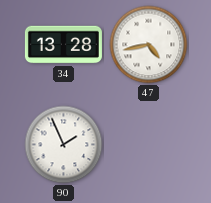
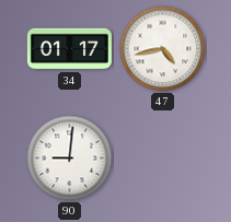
34: 13:28 -> 01:17 (69, 49)
90: 1:56 -> 9:01 (70, 159)
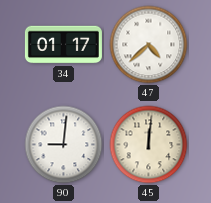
47: 4:43 -> 4:38 (149, 45)
45: none -> 12:01 (149, 145)
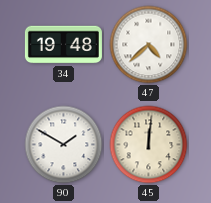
34: 01:17 -> 19:48 (63, 45)
90: 9:01 -> 1:50 (64, 145)
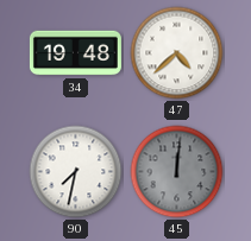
90: 1:50 -> 7:32 (76, 172)
45 dial: cream -> grey (177, 172)
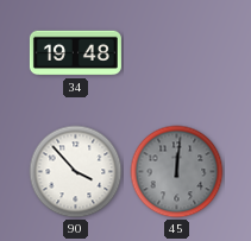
47: 4:38 -> none (177, 53)
90: 7:32 -> 3:53 (76, 172)
